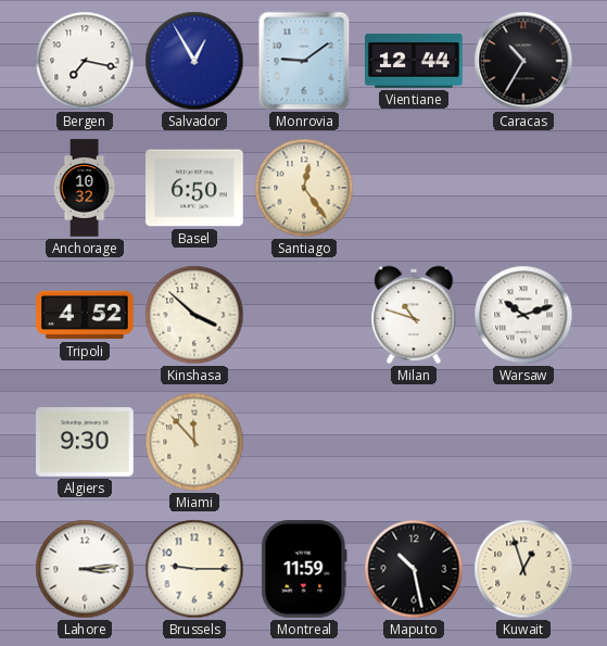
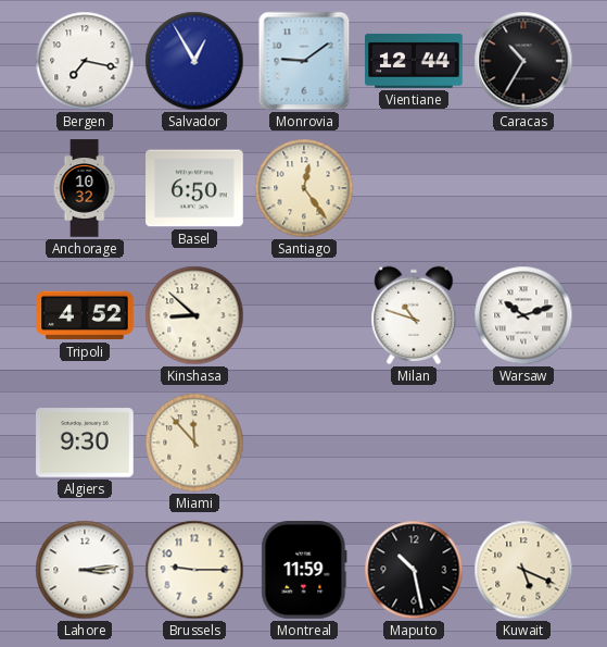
Kinshasa: 3:52 -> 8:52 (194, 315)
Kuwait: 12:57 -> 5:19 (523, 570)
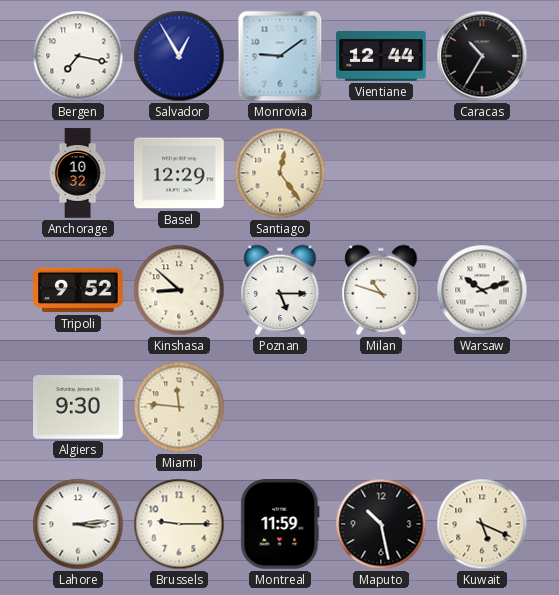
Basel: 6:50 -> 12:29 (179, 173)
Tripoli: 4:52 -> 9:52 (78, 290)
Poznan: none -> 5:15 (280, 290)
Miami: 11:53 -> 11:46 (179, 407)
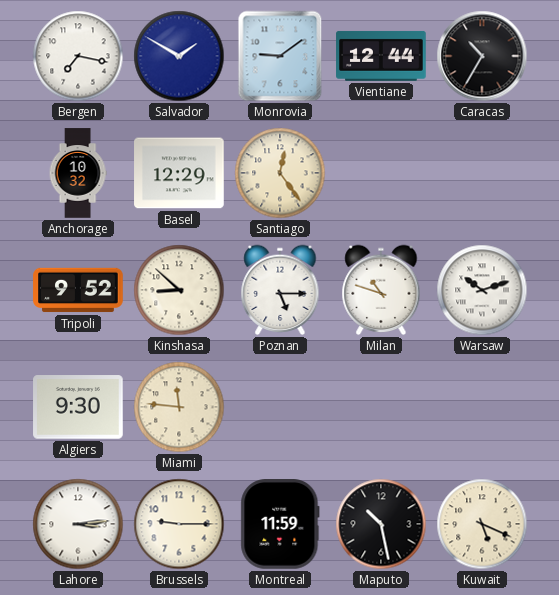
Salvador: 12:55 -> 1:50 (179, 56)
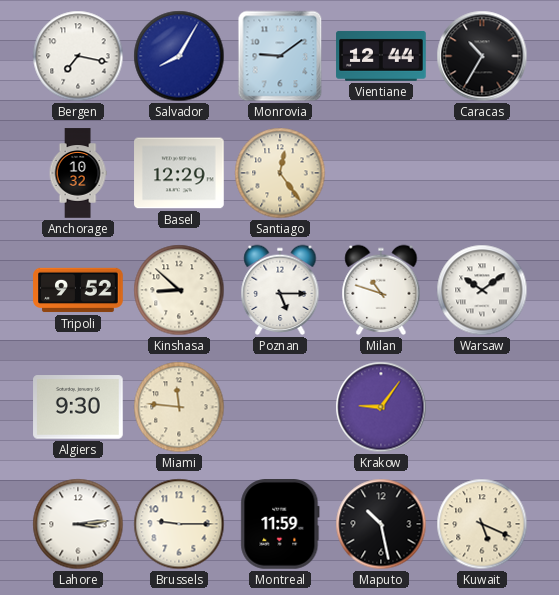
Salvador: 1:50 -> 8:05 (179, 56)
Warsaw: 10:12 -> 10:09 (482, 290)
Krakow: none -> 9:06 (381, 407)
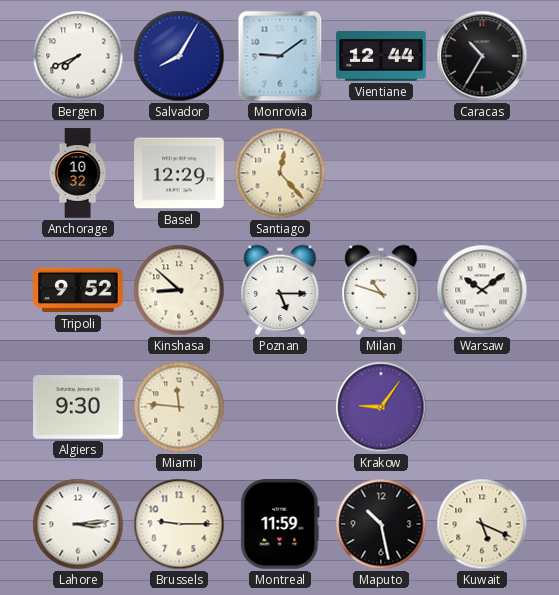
Bergen: 7:17 -> 7:41 (78, 56)
Santiago: 12:24 -> 12:23 (280, 173)
